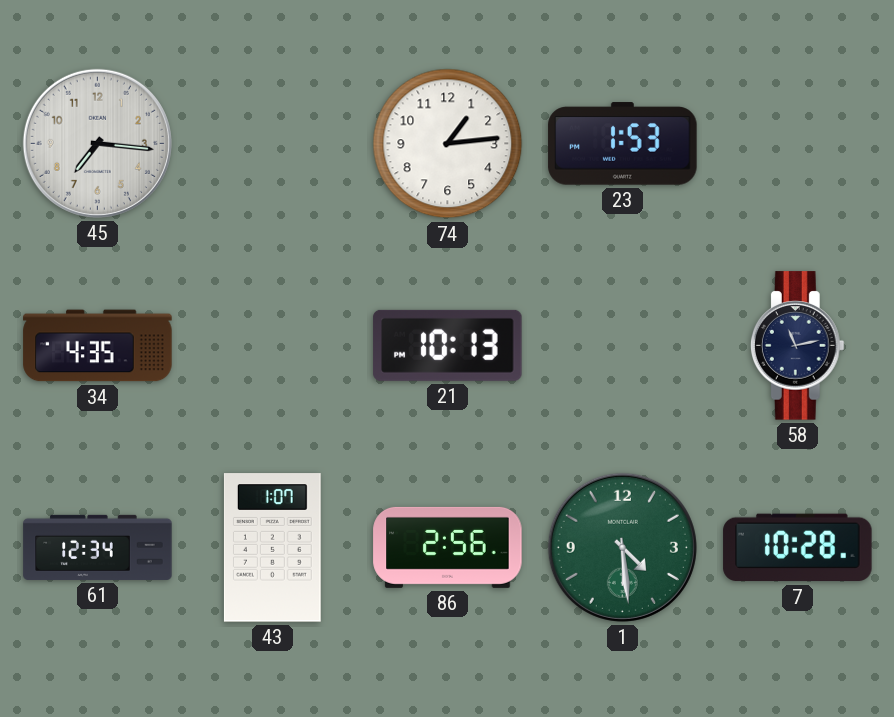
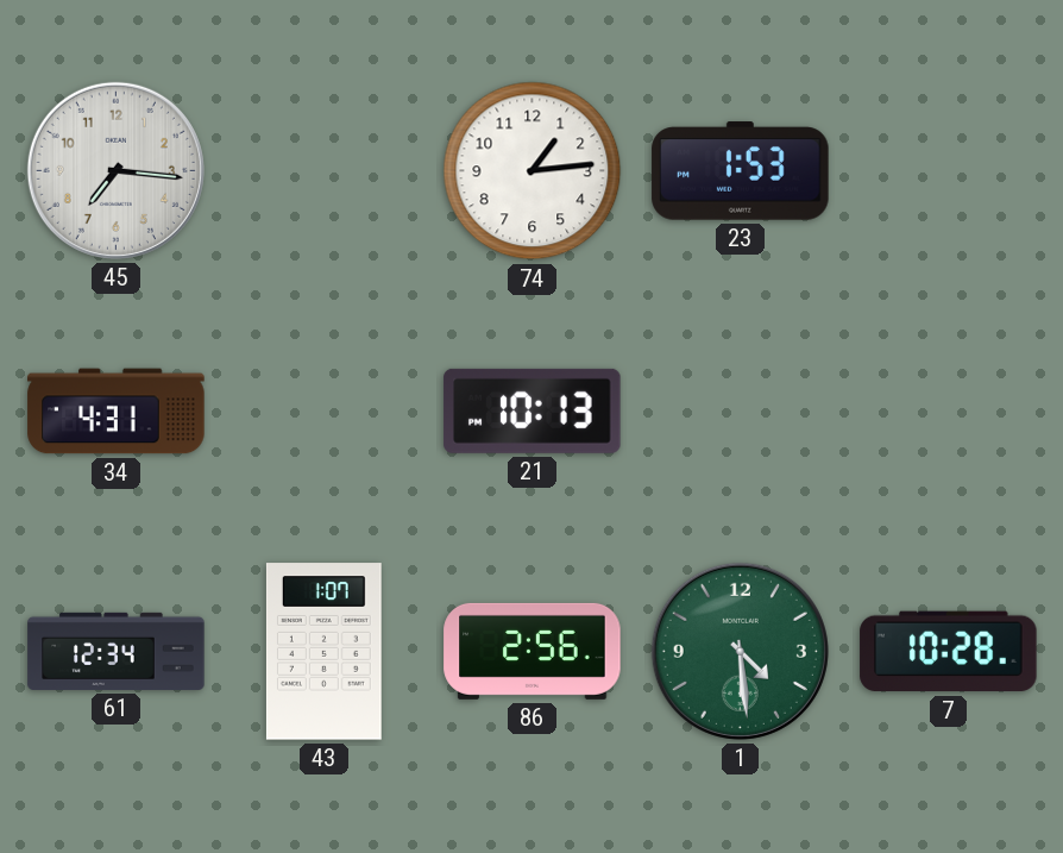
34: 4:35 -> 4:31 (117, 412)
58: 11:13 -> none (797, 346)
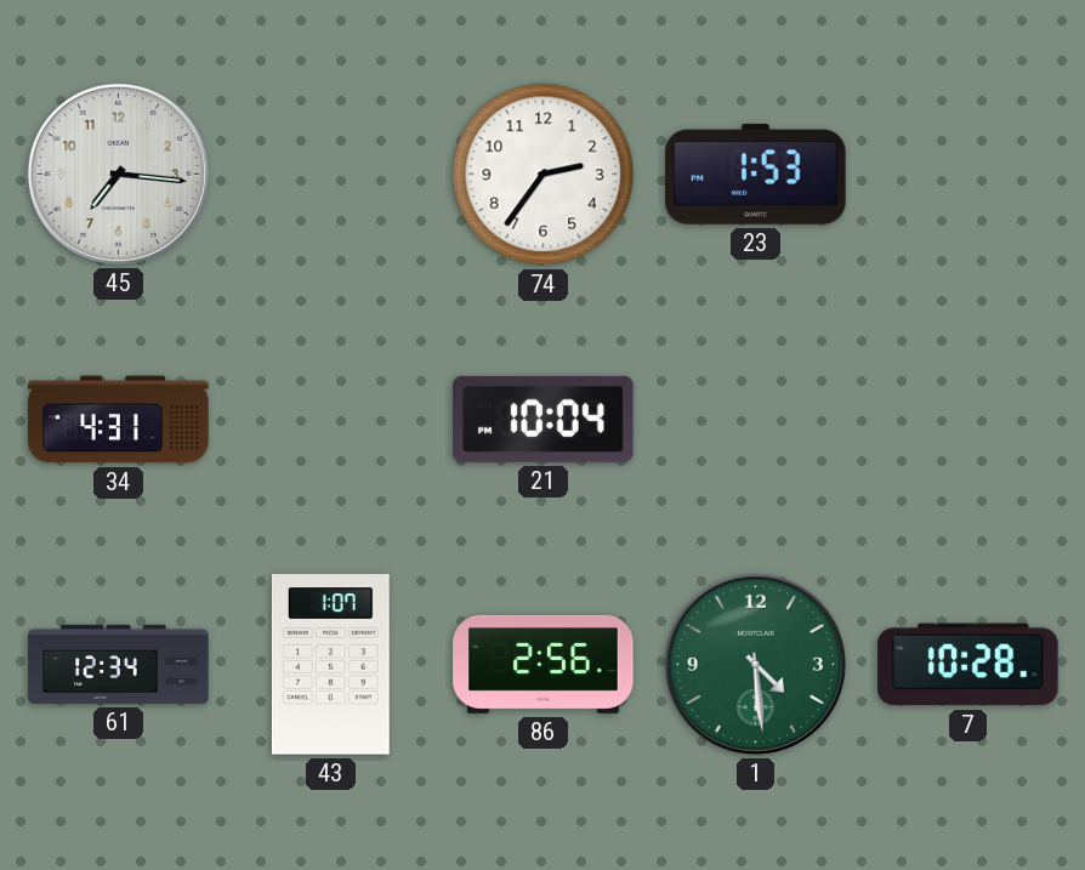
74: 1:14 -> 2:36 (544, 175)
21: 10:13 -> 10:04 (544, 419)
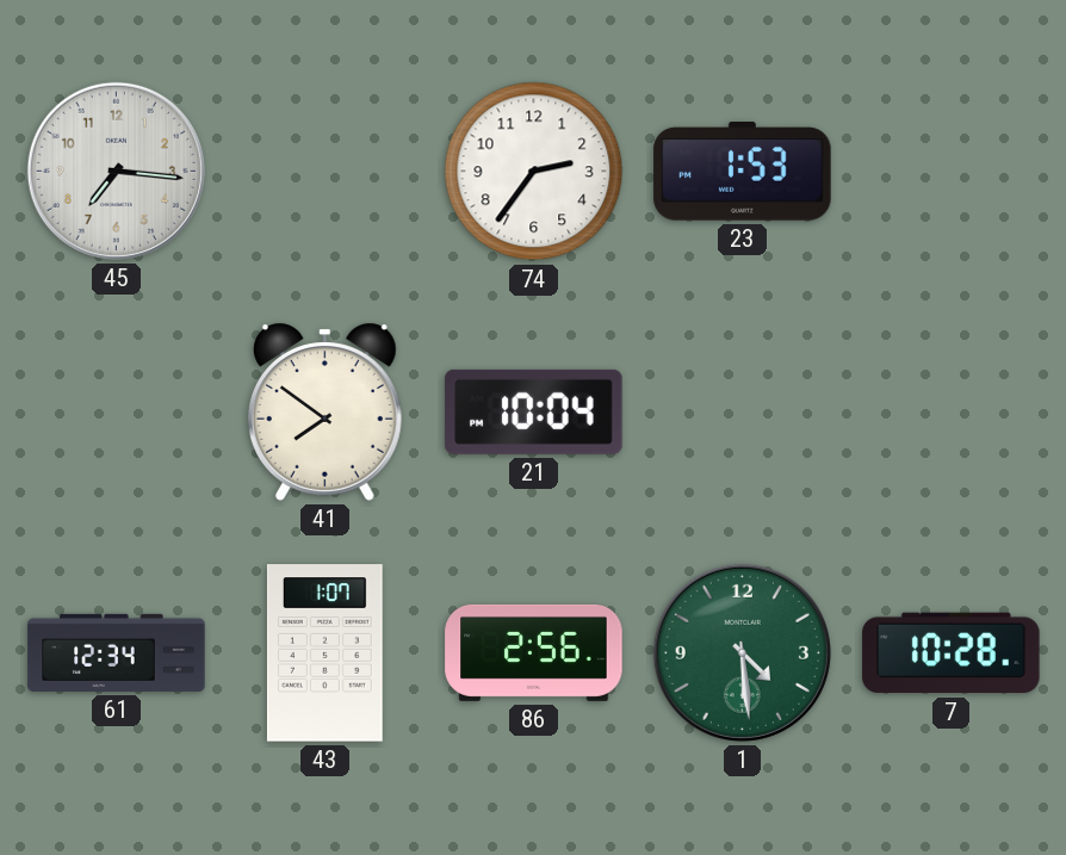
34: 4:31 -> none (119, 420)
41: none -> 7:51 (324, 411)
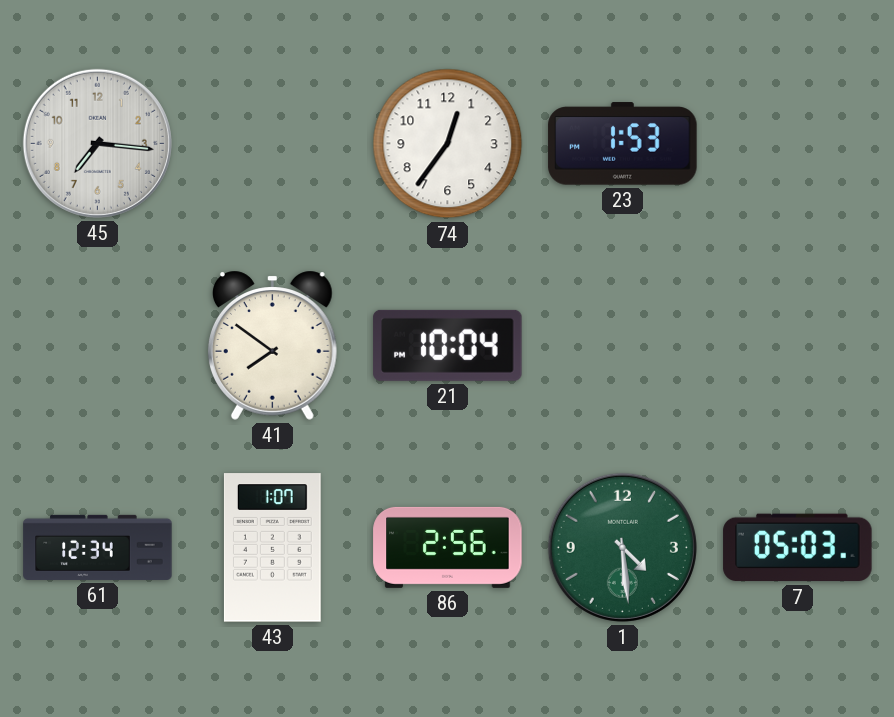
74: 2:36 -> 12:36 (448, 144)
7: 10:28 -> 05:03 (798, 548)
